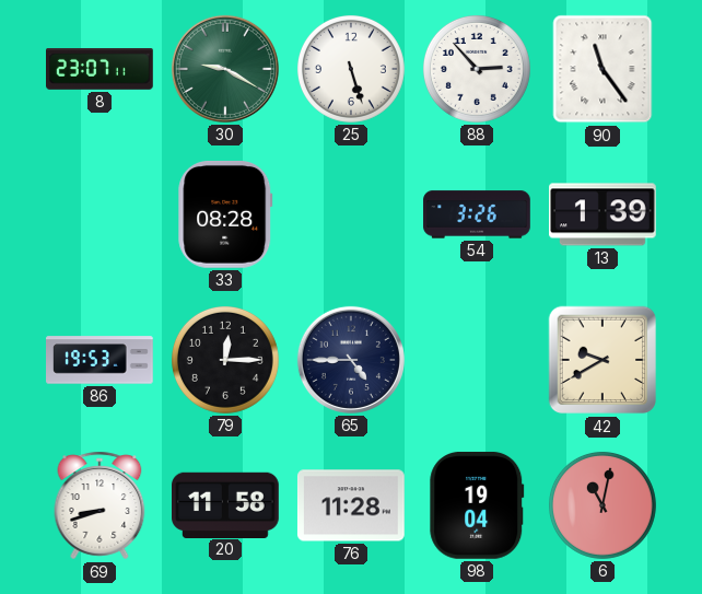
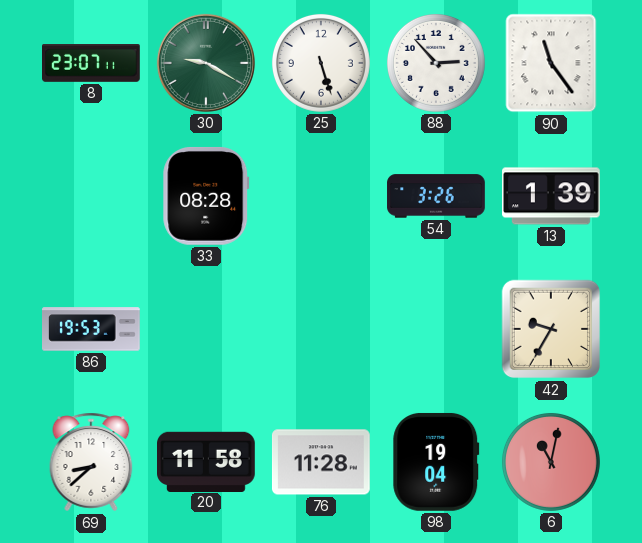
79: 12:15 -> none (225, 360)
65: 4:45 -> none (351, 360)
42: 9:40 -> 9:35 (551, 329)
69: 8:42 -> 8:38 (91, 462)
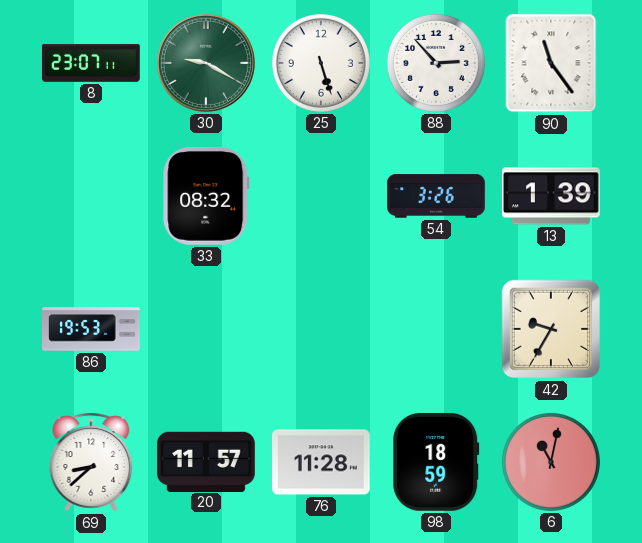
33: 08:28 -> 08:32 (206, 196)
20: 11:58 -> 11:57 (207, 461)
98: 19:04 -> 18:59 (436, 462)
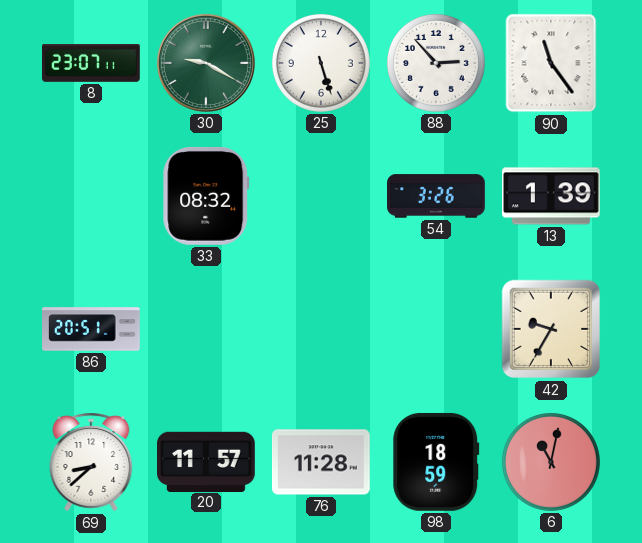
86: 19:53 -> 20:51 (92, 329)
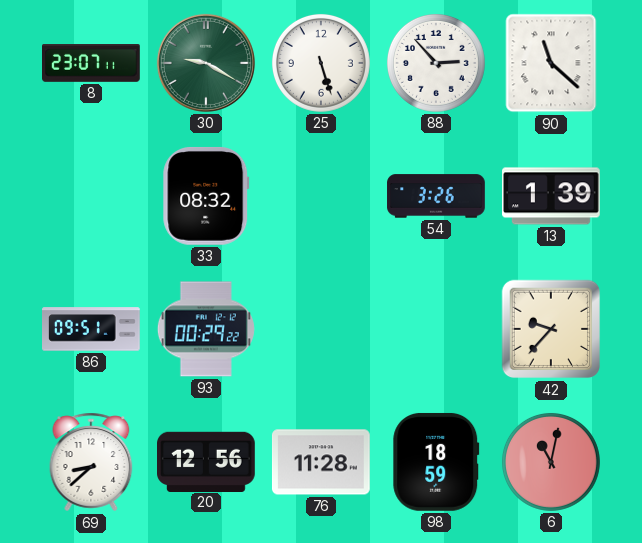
90: 11:24 -> 11:22 (551, 63)
86: 20:51 -> 09:51 (92, 329)
93: none -> 00:29 (206, 329)
42: 9:35 -> 9:37 (551, 329)
20: 11:57 -> 12:56 (207, 461)
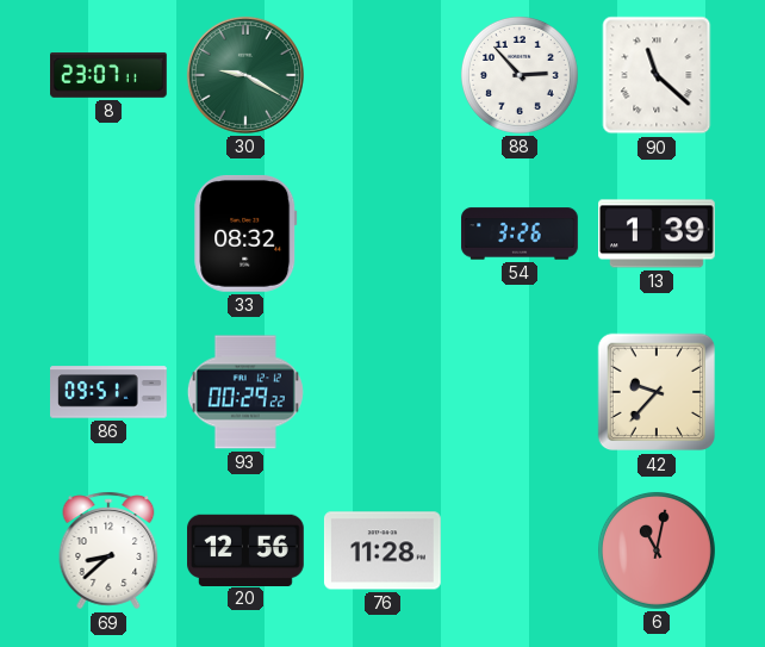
25: 5:27 -> none (321, 63)
98: 18:59 -> none (436, 462)
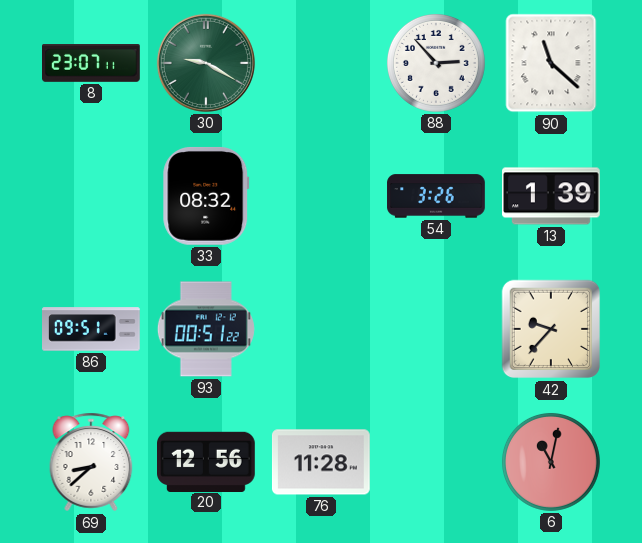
93: 00:29 -> 00:51 (206, 329)
